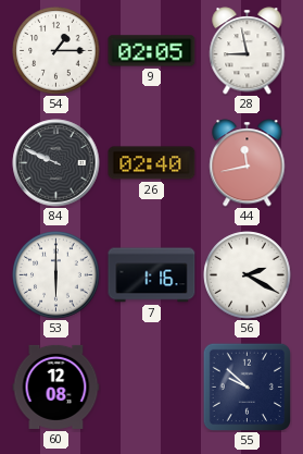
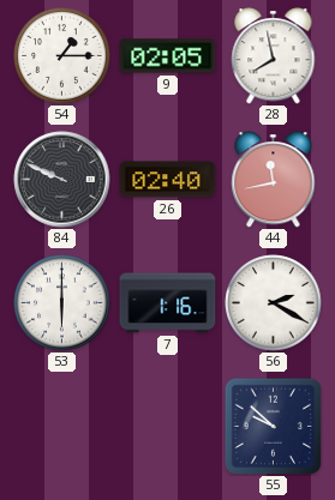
28: 8:58 -> 7:58 (274, 56)
60: 12:08 -> none (56, 386)
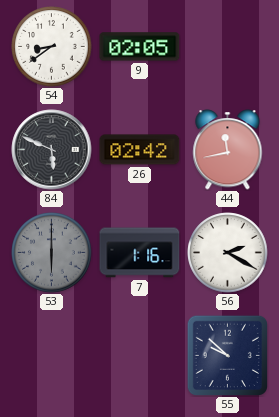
54: 1:15 -> 8:39 (52, 47)
28: 7:58 -> none (274, 56)
84: 9:49 -> 5:49 (52, 150)
26: 02:40 -> 02:42 (140, 150)
53 dial: white -> grey (52, 253)
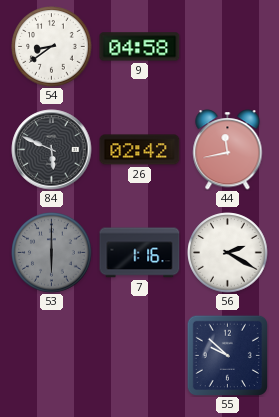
9: 02:05 -> 04:58 (140, 47)
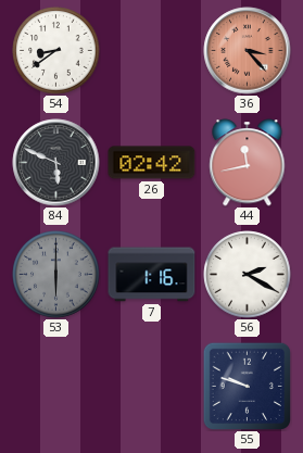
9: 04:58 -> none (140, 47)
36: none -> 3:23 (248, 51)
55: 9:52 -> 9:48 (247, 386)
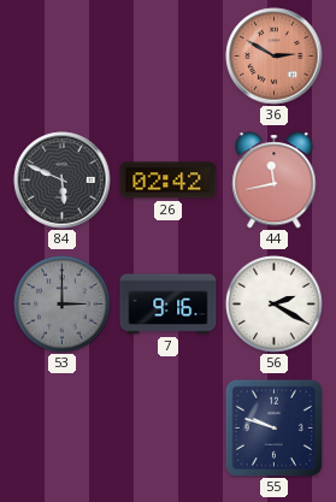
54: 8:39 -> none (56, 51)
36: 3:23 -> 2:50 (275, 57)
53: 6:00 -> 3:00 (63, 305)
7: 1:16 -> 9:16 (169, 305)
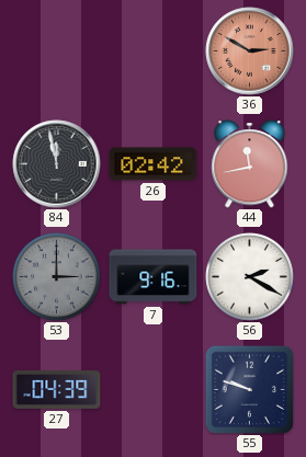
84: 5:49 -> 11:58 (57, 164)
27: none -> 04:39 (57, 390)
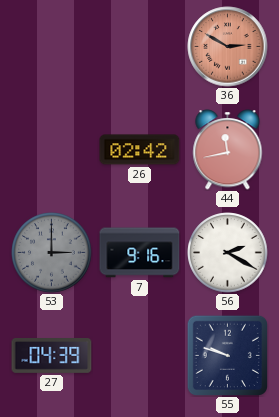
84: 11:58 -> none (57, 164)
